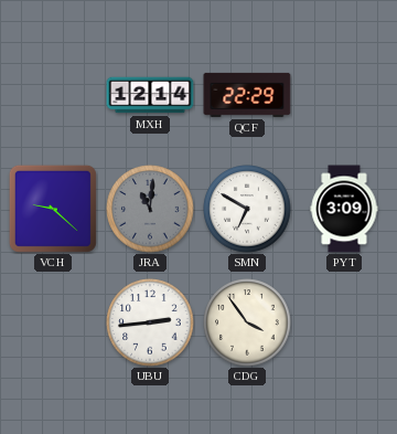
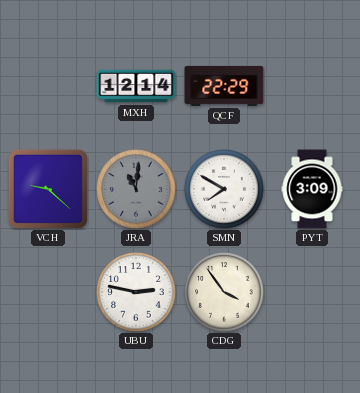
SMN: 6:50 -> 7:50 (224, 189)
UBU: 2:44 -> 2:47 (136, 292)
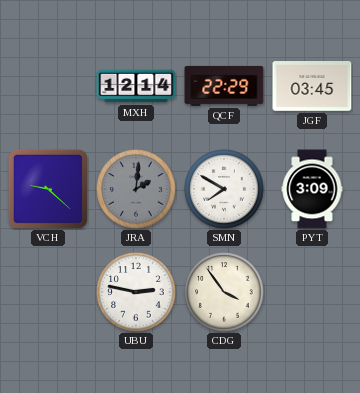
JGF: none -> 03:45 (312, 87)
JRA: 11:01 -> 2:01 (136, 189)
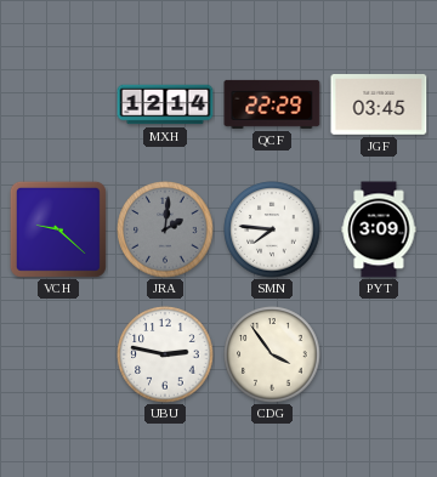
SMN: 7:50 -> 7:46 (272, 229)
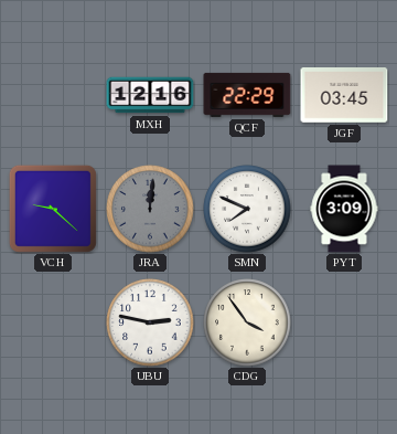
MXH: 12:14 -> 12:16 (150, 95)
JRA: 2:01 -> 12:01 (150, 209)
SMN: 7:46 -> 7:49 (247, 209)
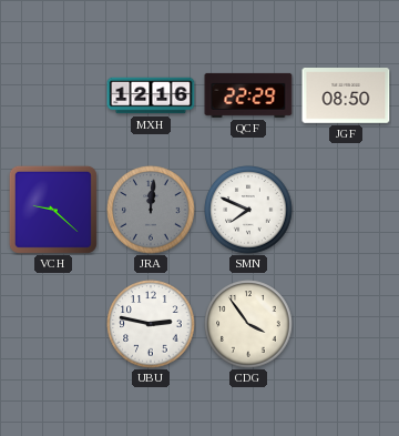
JGF: 03:45 -> 08:50 (346, 97)
PYT: 3:09 -> none (344, 209)
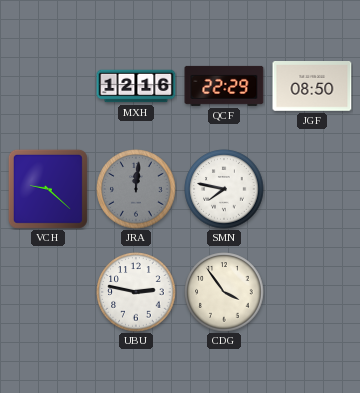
SMN: 7:49 -> 7:47 (224, 189)
